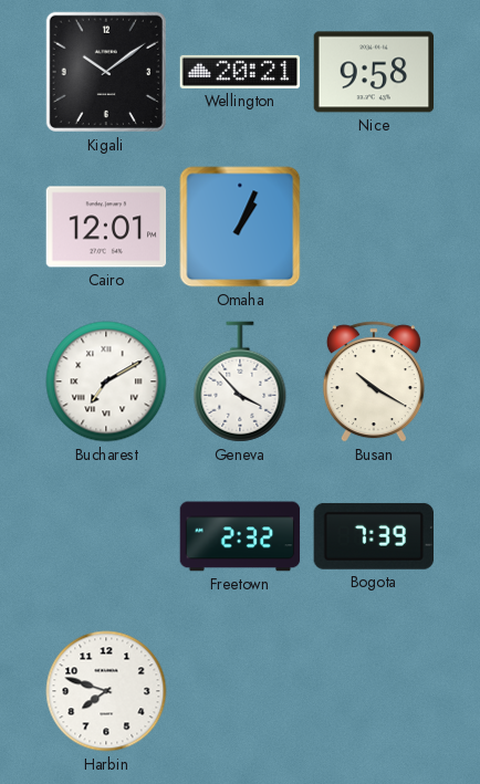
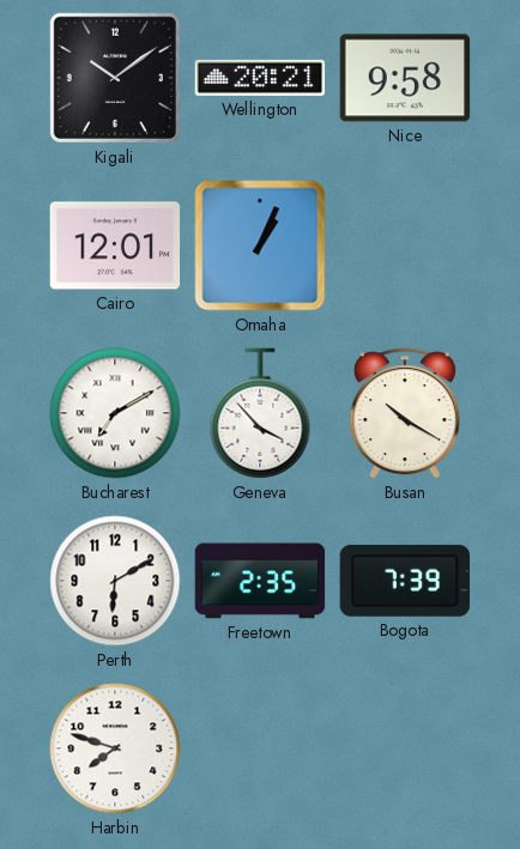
Perth: none -> 6:10 (115, 581)
Freetown: 2:32 -> 2:35 (260, 581)
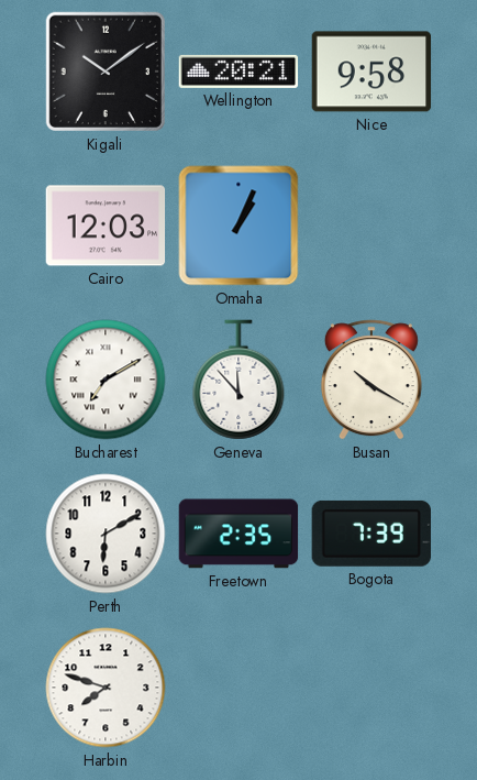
Cairo: 12:01 -> 12:03 (106, 226)
Geneva: 3:53 -> 11:53 (239, 380)
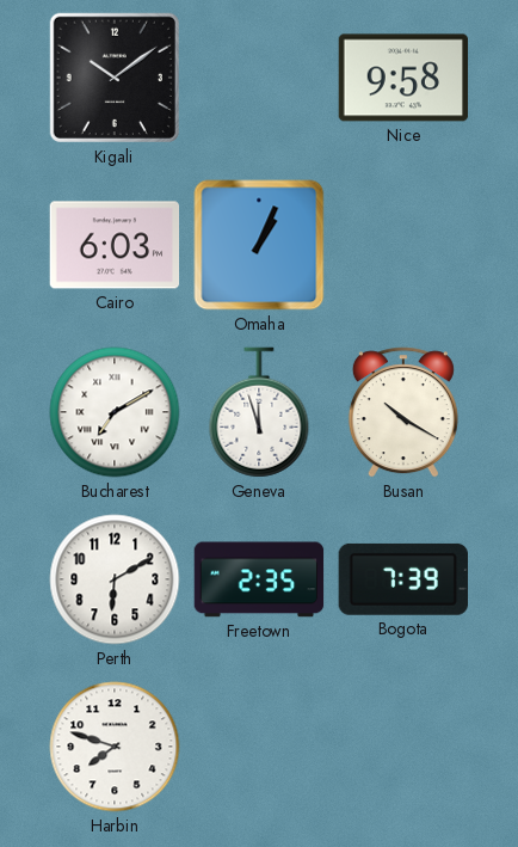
Wellington: 20:21 -> none (239, 72)
Cairo: 12:03 -> 6:03 (115, 245)
Geneva: 11:53 -> 11:57 (259, 412)
